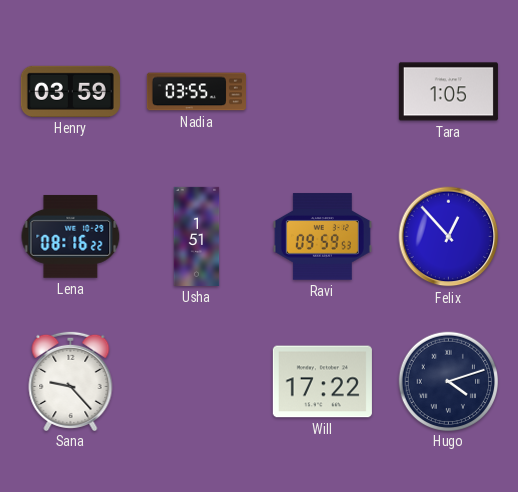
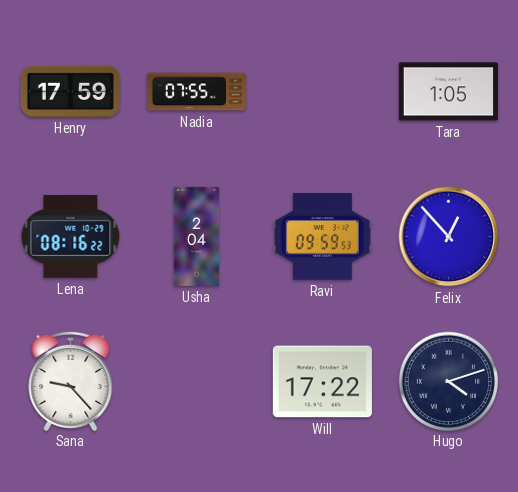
Henry: 03:59 -> 17:59 (70, 91)
Nadia: 03:55 -> 07:55 (196, 92)
Usha: 1:51 -> 2:04 (197, 236)
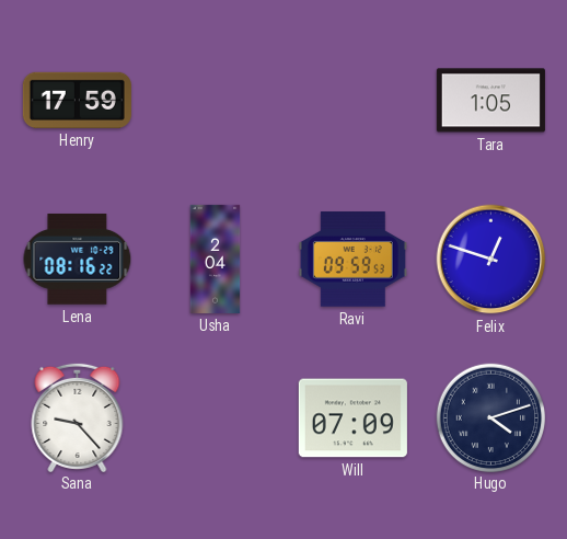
Nadia: 07:55 -> none (196, 92)
Felix: 12:53 -> 12:48 (491, 260)
Will: 17:22 -> 07:09 (352, 418)
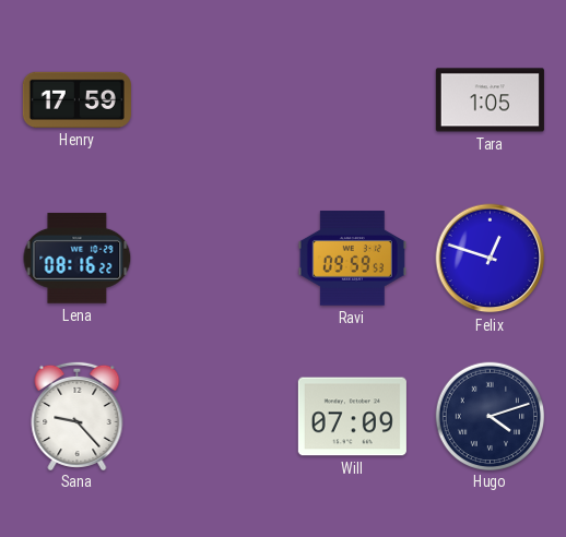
Usha: 2:04 -> none (216, 259)
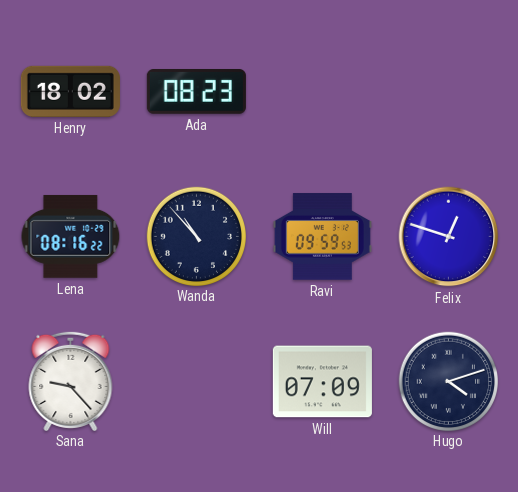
Henry: 17:59 -> 18:02 (70, 91)
Ada: none -> 08:23 (196, 92)
Tara: 1:05 -> none (490, 100)
Wanda: none -> 10:53 (196, 236)
